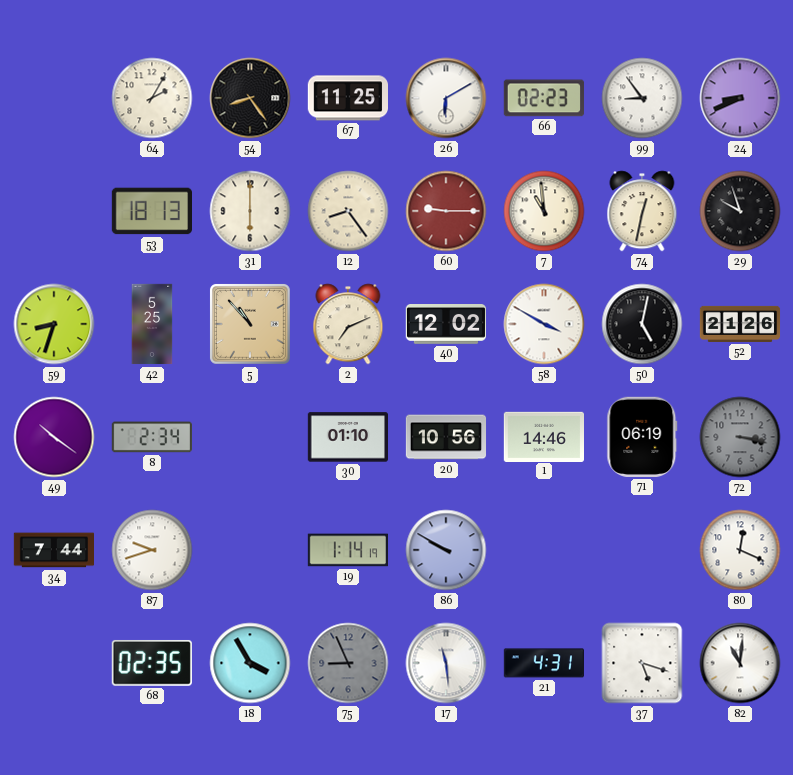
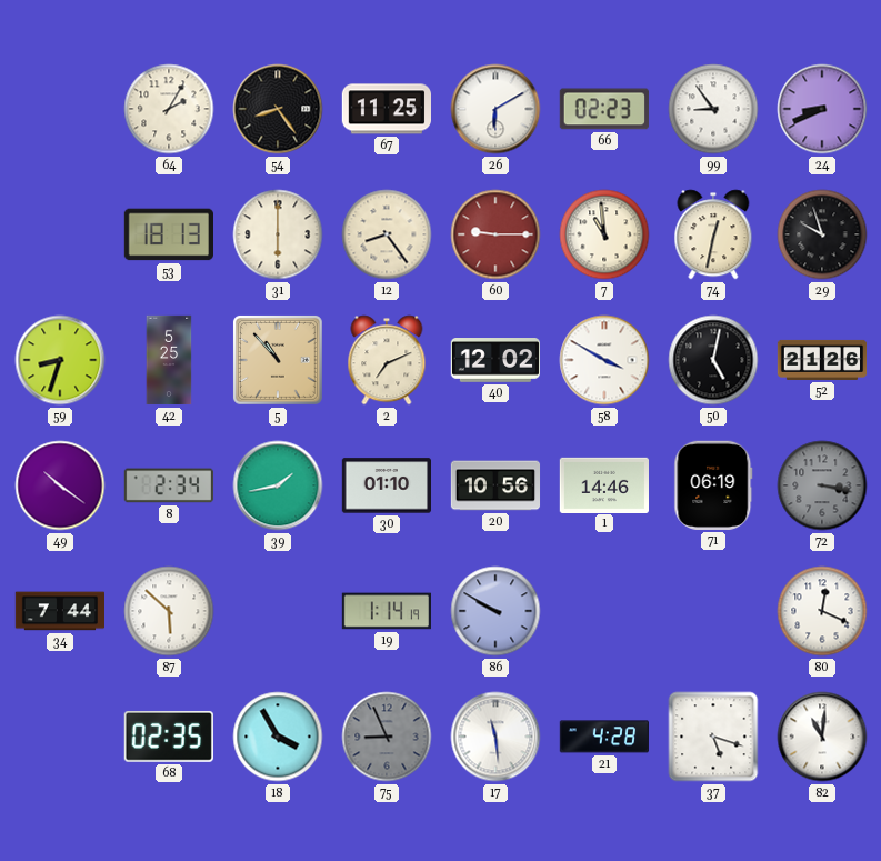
39: none -> 1:43 (278, 485)
87: 9:42 -> 5:52 (169, 611)
21: 4:31 -> 4:28 (603, 737)
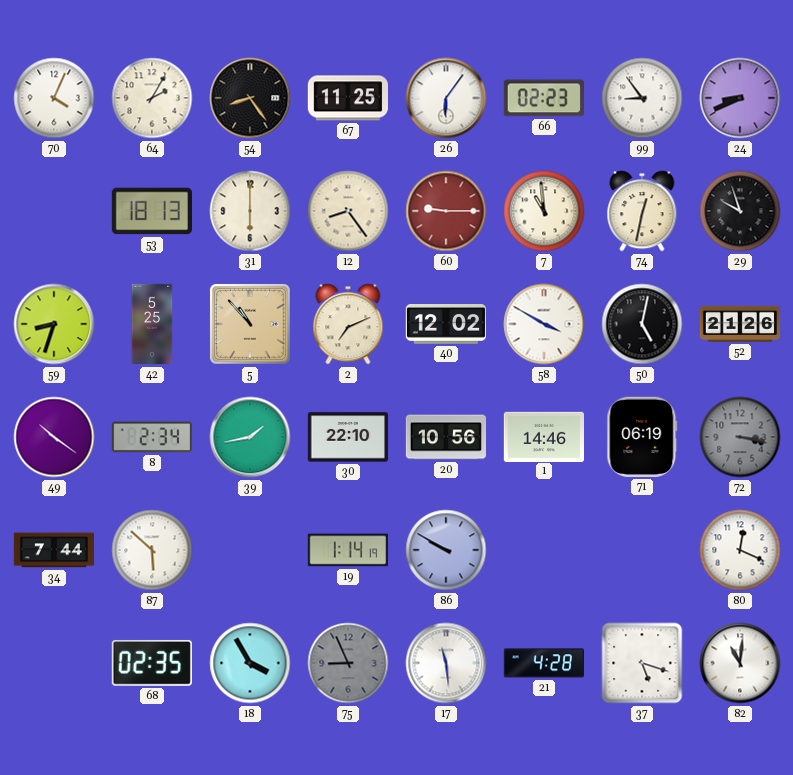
70: none -> 4:04 (54, 98)
26: 6:10 -> 6:06 (446, 98)
30: 01:10 -> 22:10 (347, 437)
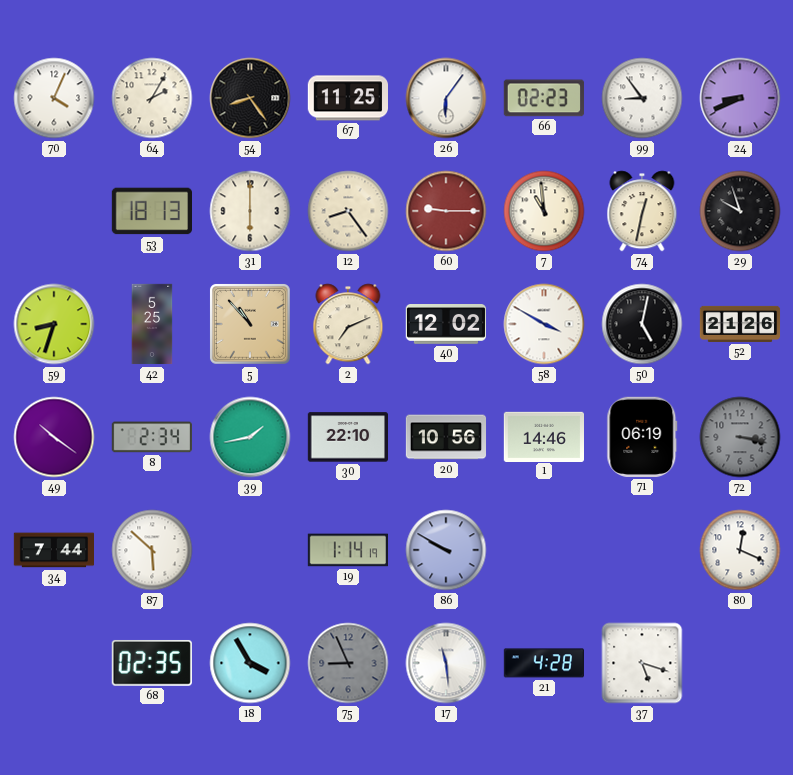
82: 11:01 -> none (740, 663)
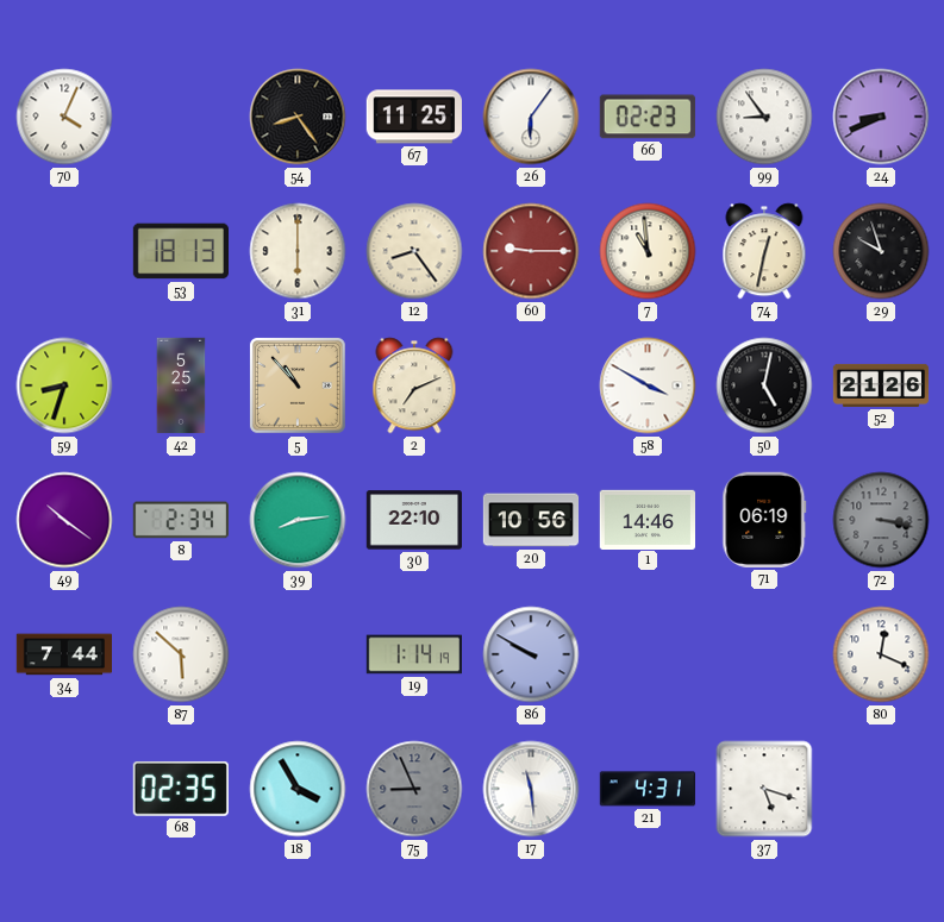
64: 2:05 -> none (152, 98)
40: 12:02 -> none (445, 325)
39: 1:43 -> 8:14 (298, 520)
21: 4:28 -> 4:31 (646, 789)
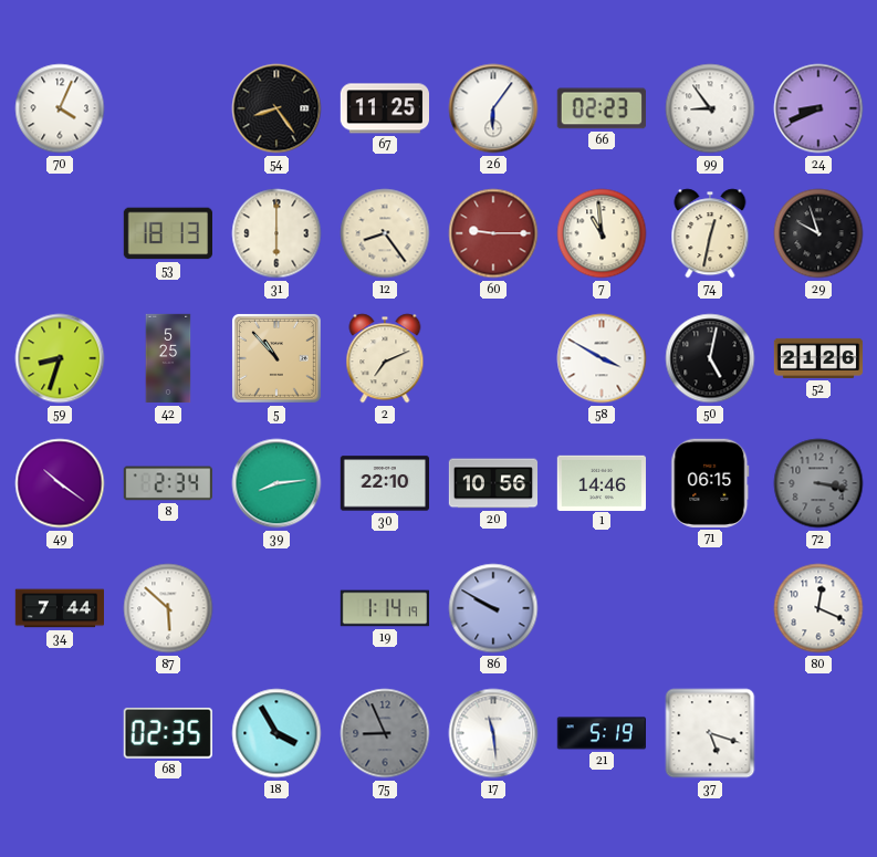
71: 06:19 -> 06:15 (710, 483)
21: 4:31 -> 5:19 (601, 733)
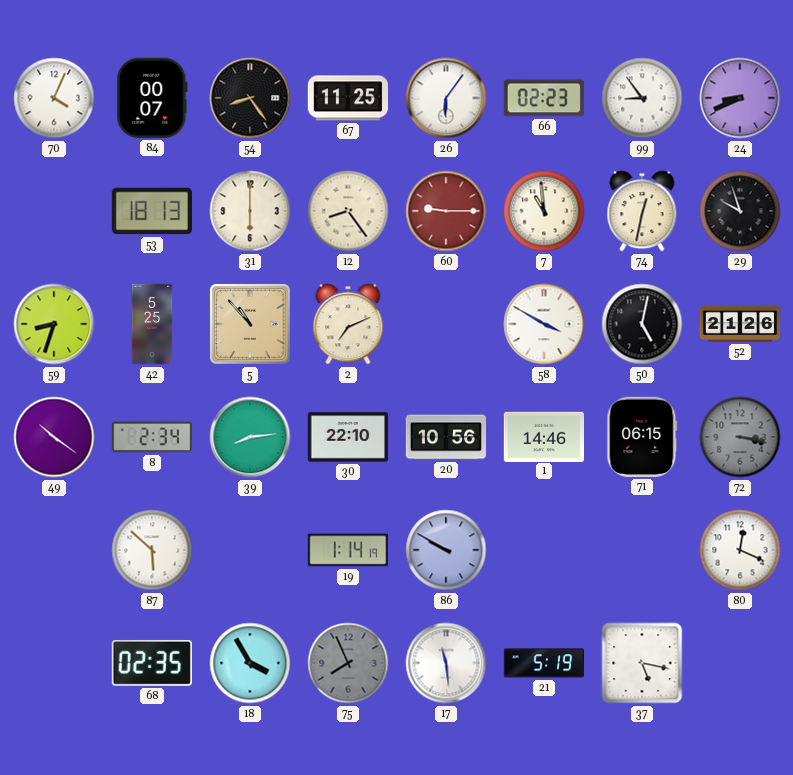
84: none -> 00:07 (152, 98)
34: 7:44 -> none (59, 608)
75: 8:56 -> 7:56 (348, 663)
37: 5:18 -> 5:17 (642, 663)
